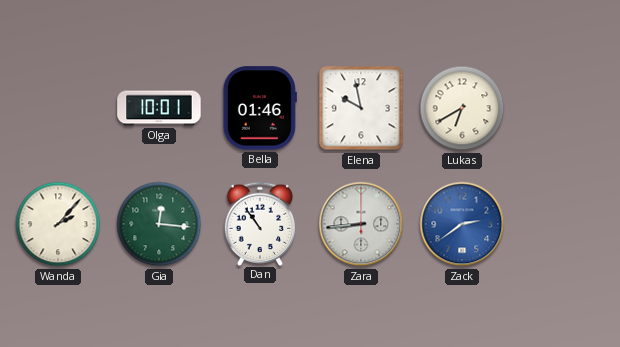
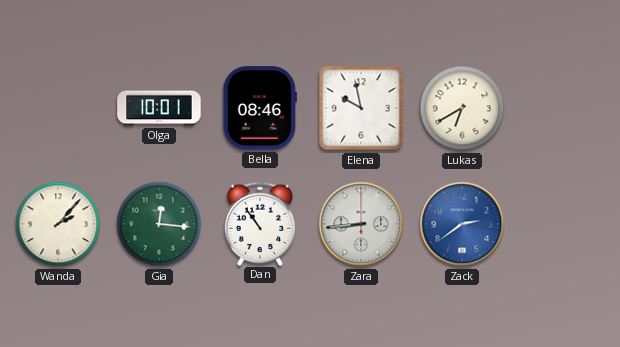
Bella: 01:46 -> 08:46 (260, 108)
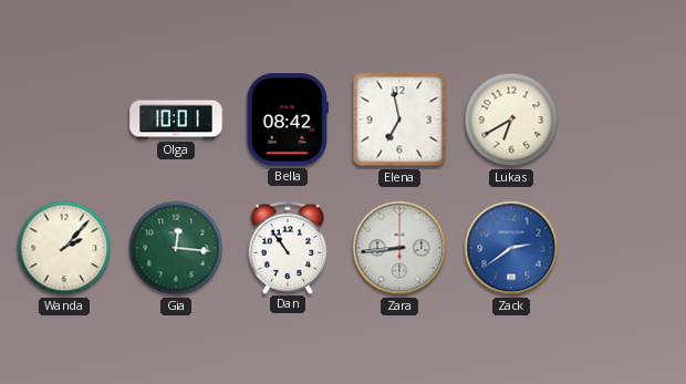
Bella: 08:46 -> 08:42 (288, 120)
Elena: 9:58 -> 6:58 (399, 120)
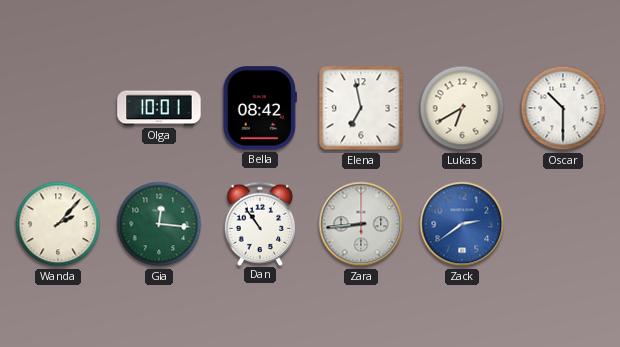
Oscar: none -> 10:30 (563, 108)
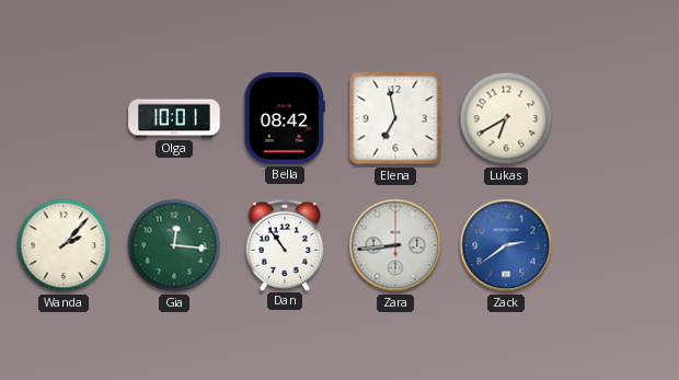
Oscar: 10:30 -> none (563, 108)
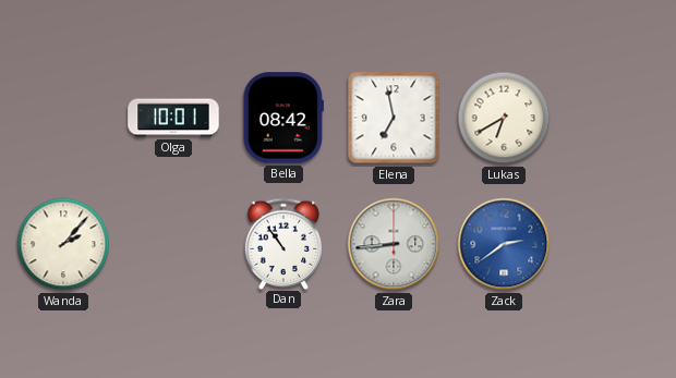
Gia: 12:16 -> none (174, 245)
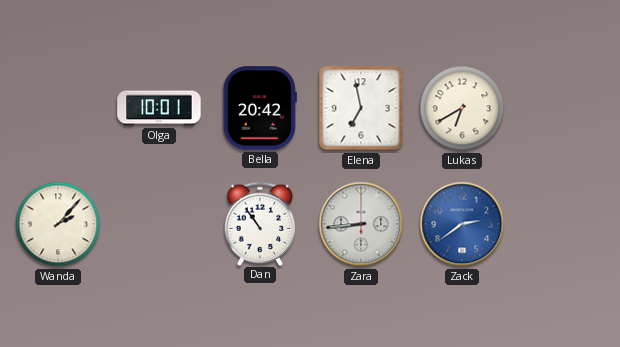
Bella: 08:42 -> 20:42 (260, 108)
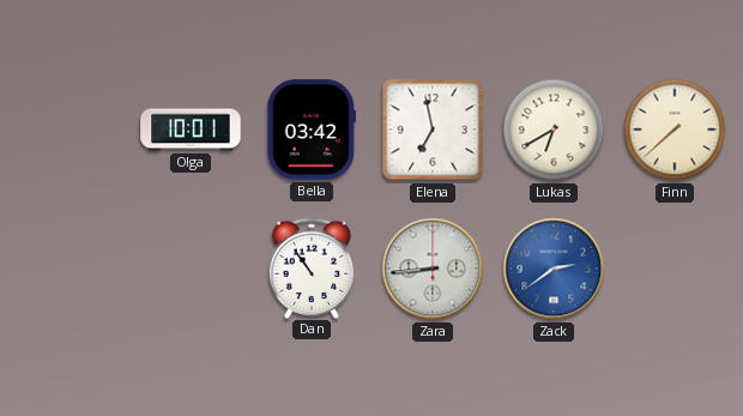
Bella: 20:42 -> 03:42 (312, 129)
Finn: none -> 7:38 (675, 129)
Wanda: 2:07 -> none (58, 224)
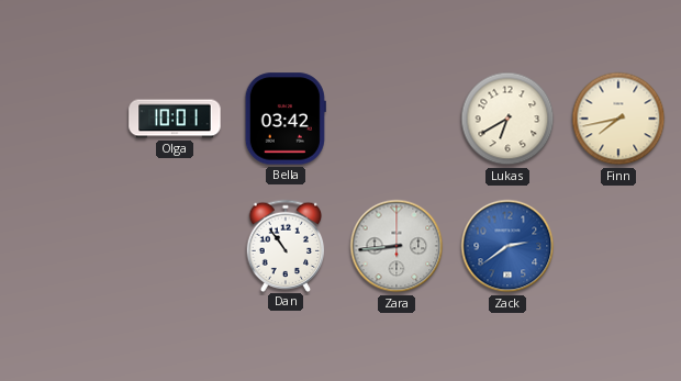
Elena: 6:58 -> none (433, 129)
Finn: 7:38 -> 7:43 (618, 119)
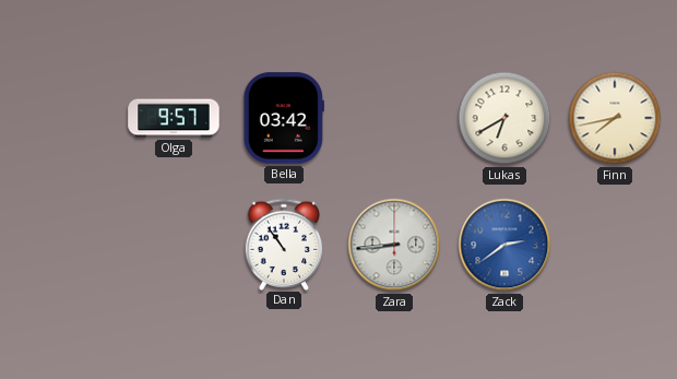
Olga: 10:01 -> 9:57 (174, 118)
